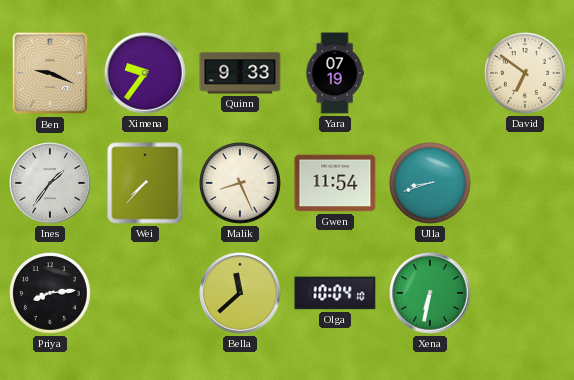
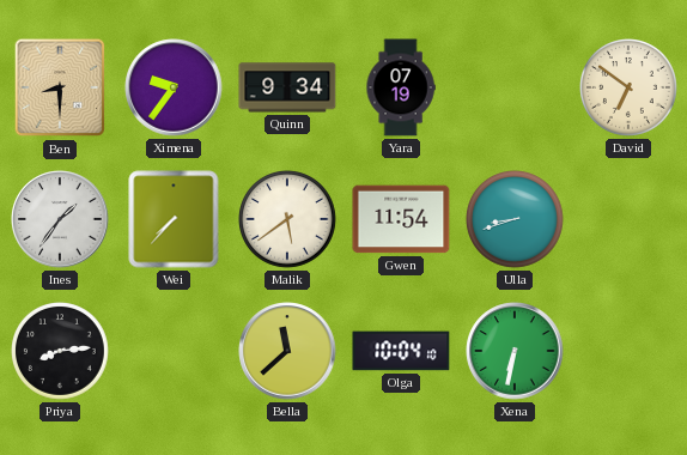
Ben: 9:19 -> 8:30 (60, 87)
Quinn: 9:33 -> 9:34 (287, 87)
Malik: 8:26 -> 5:39 (288, 220)
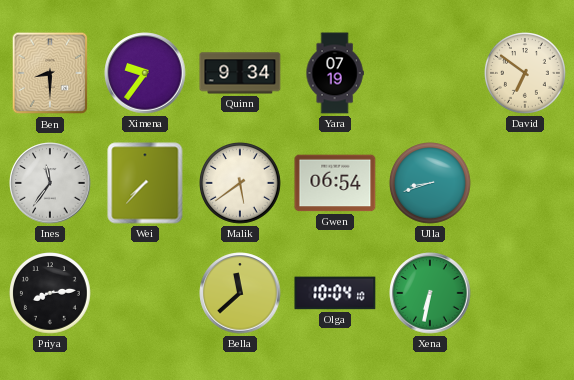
Ines: 1:36 -> 11:36 (50, 183)
Gwen: 11:54 -> 06:54 (335, 183)
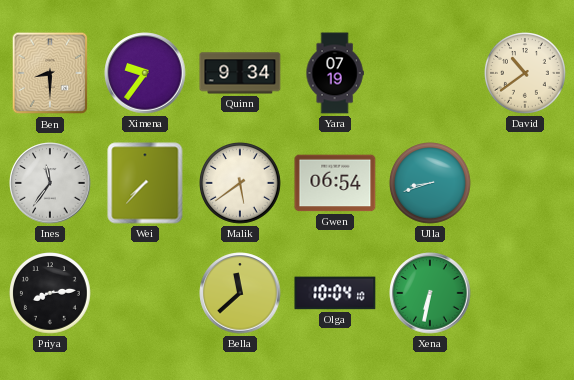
David: 6:51 -> 10:39 (526, 74)
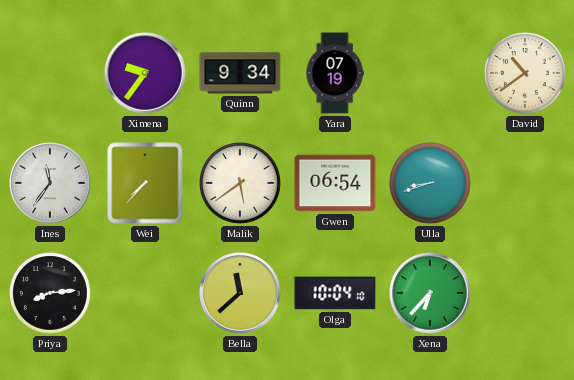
Ben: 8:30 -> none (50, 73)
Xena: 6:32 -> 6:37 (430, 293)
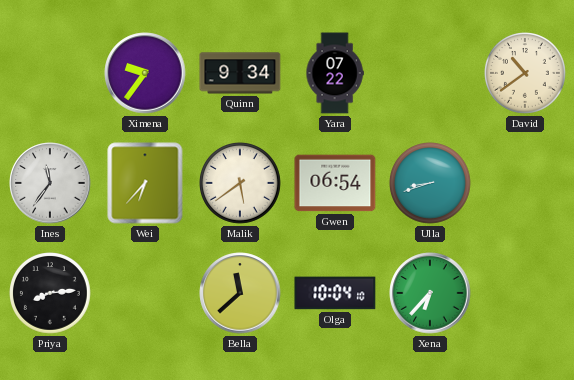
Yara: 07:19 -> 07:22 (335, 73)
Wei: 7:37 -> 6:37 (145, 183)
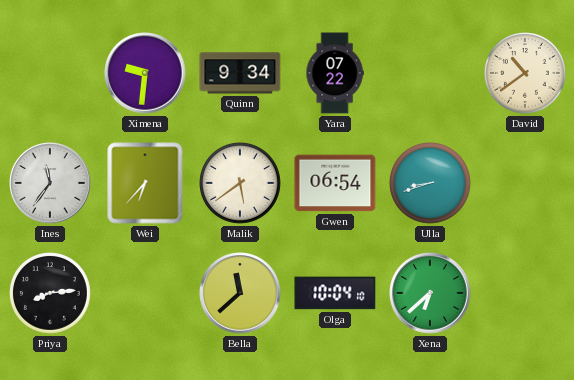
Ximena: 9:36 -> 9:31 (145, 73)
Xena: 6:37 -> 6:38 (430, 293)
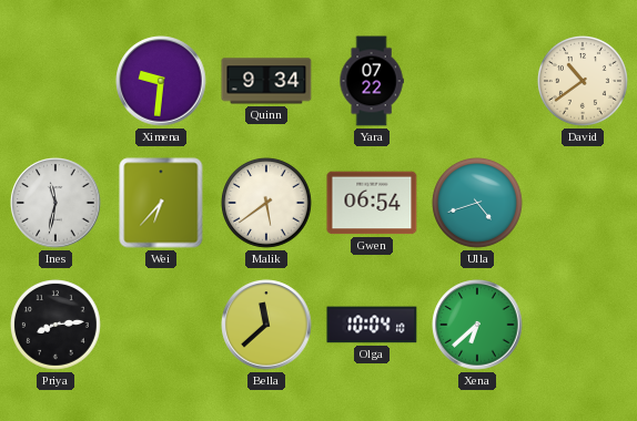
Ines: 11:36 -> 11:32 (55, 203)
Ulla: 8:42 -> 4:42 (478, 204)
